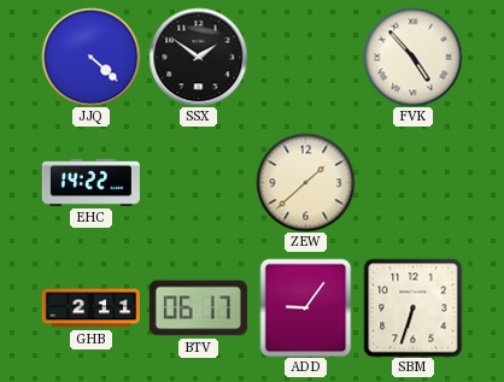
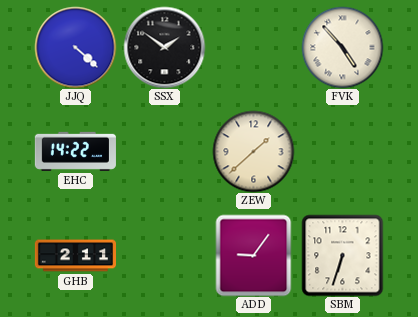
BTV: 06:17 -> none (198, 308)
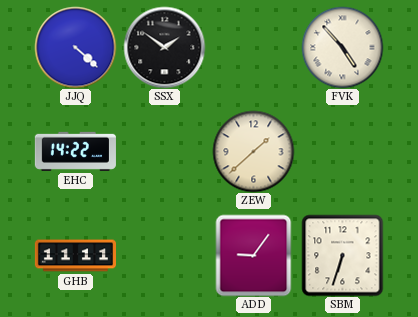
GHB: 2:11 -> 11:11 (75, 256)
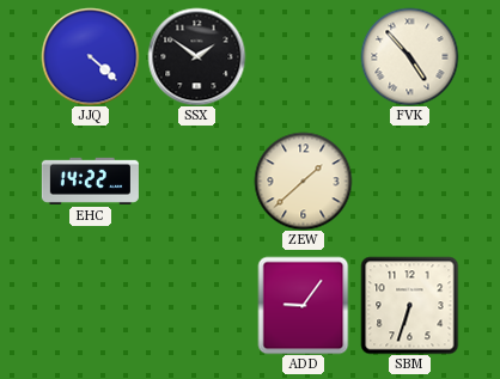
GHB: 11:11 -> none (75, 256)
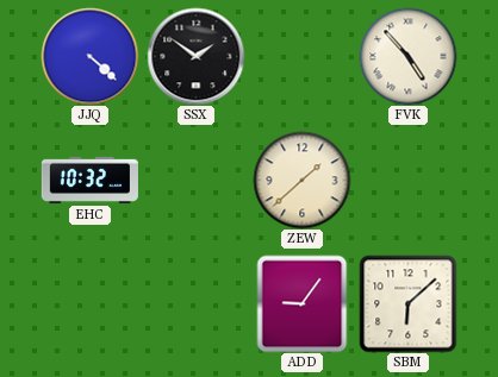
EHC: 14:22 -> 10:32 (89, 180)
SBM: 6:33 -> 6:08 (407, 303)
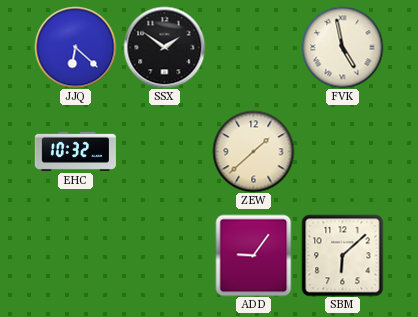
JJQ: 4:22 -> 6:22 (75, 47)
FVK: 4:53 -> 4:58 (342, 47)
